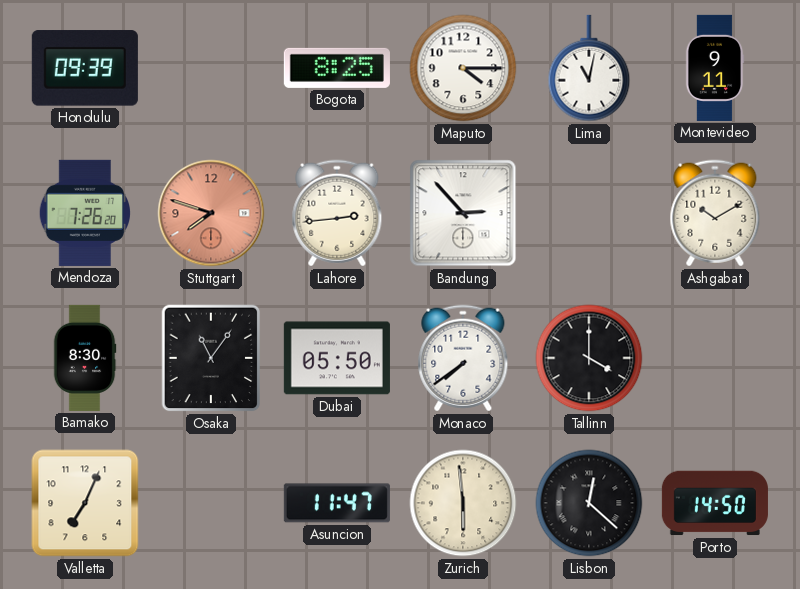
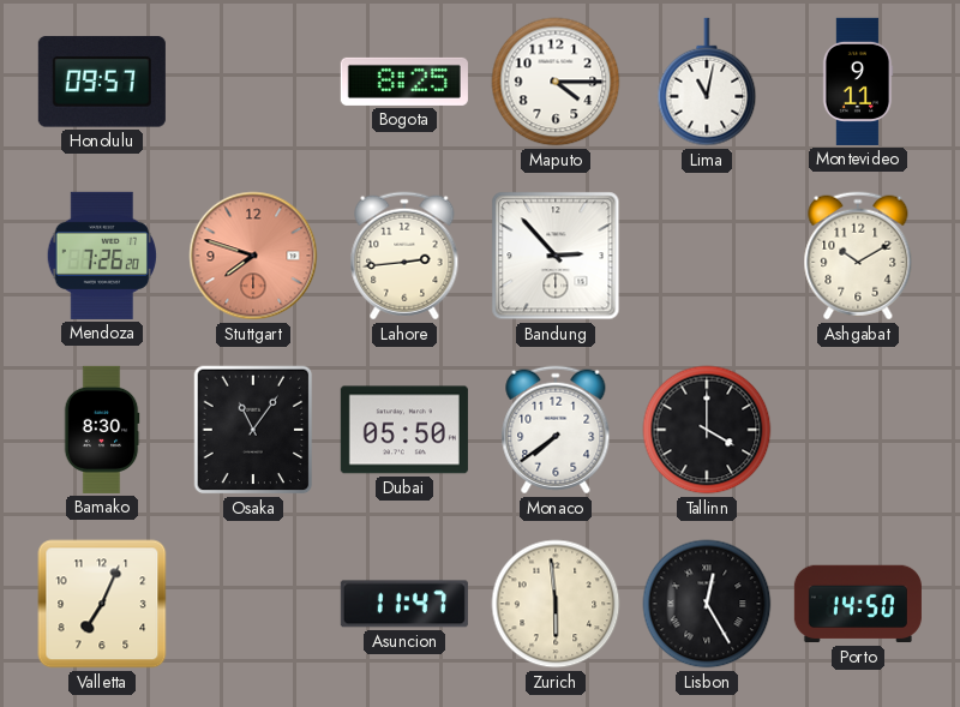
Honolulu: 09:39 -> 09:57 (102, 82)
Lisbon: 12:22 -> 12:25 (707, 604)
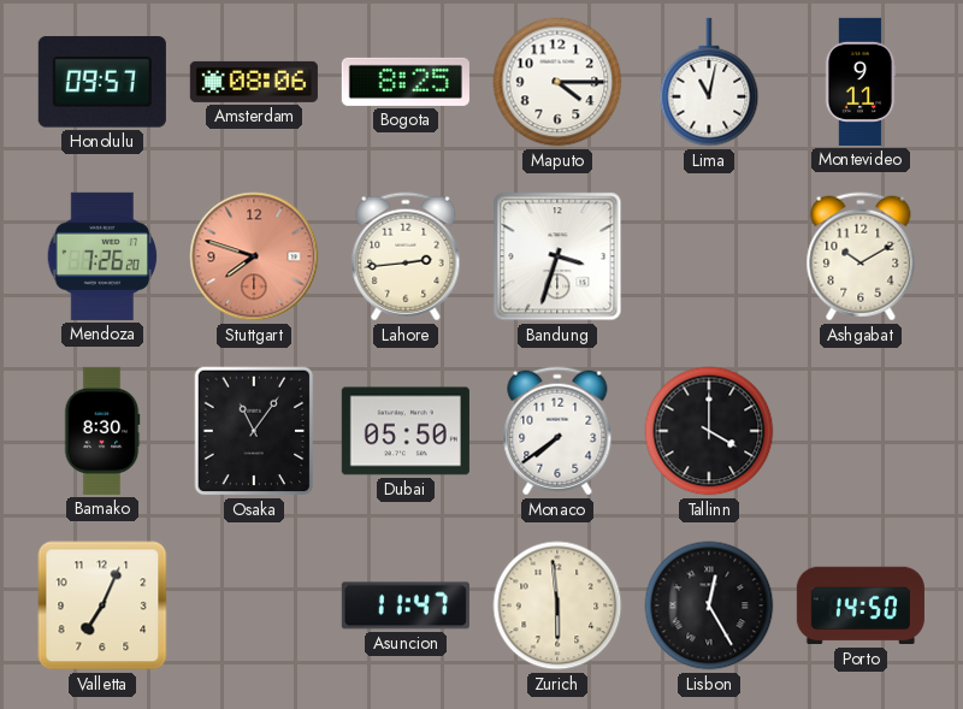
Amsterdam: none -> 08:06 (254, 82)
Bandung: 2:53 -> 3:33 (557, 256)
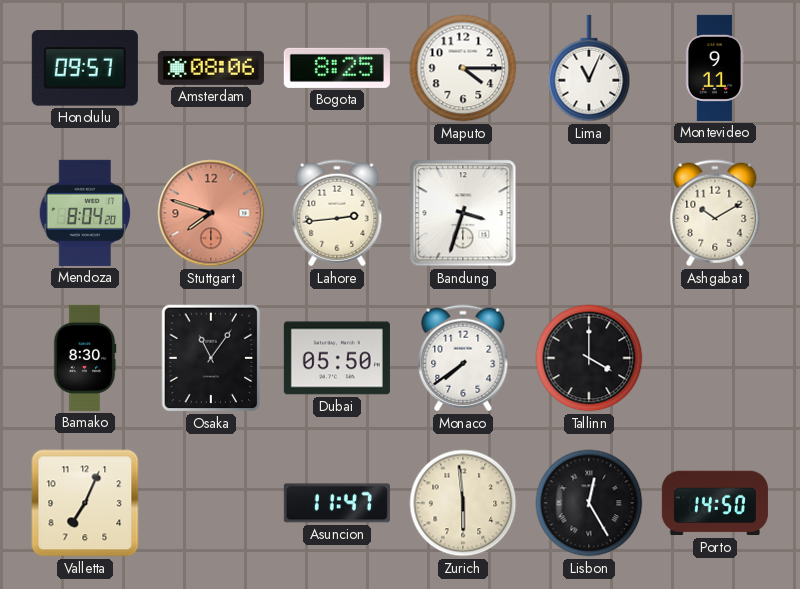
Lima: 11:02 -> 11:04 (589, 68)
Mendoza: 7:26 -> 8:04 (85, 213)
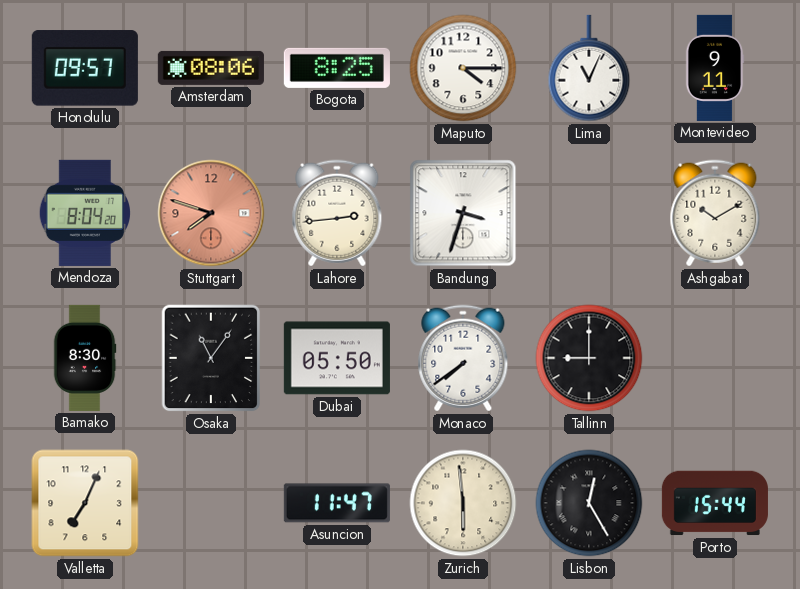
Tallinn: 4:00 -> 9:00 (589, 358)
Porto: 14:50 -> 15:44 (715, 503)
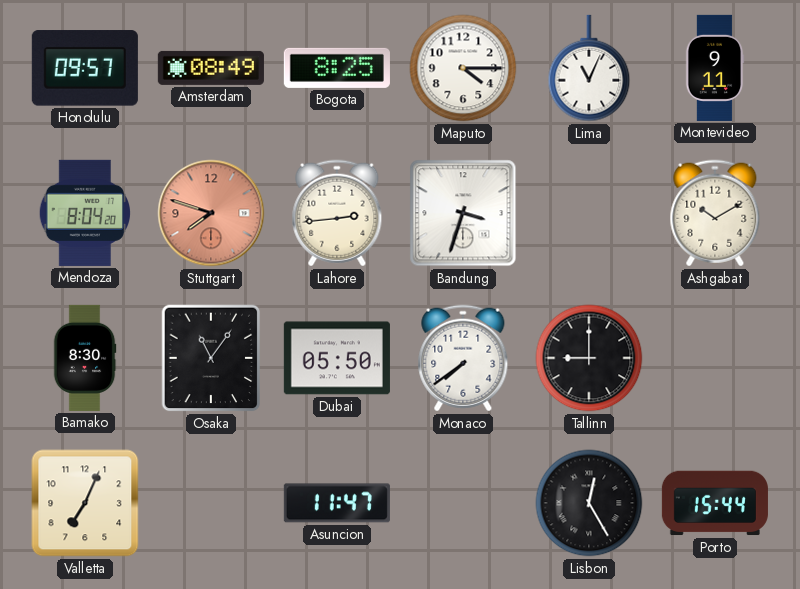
Amsterdam: 08:06 -> 08:49 (211, 68)
Zurich: 5:59 -> none (463, 503)
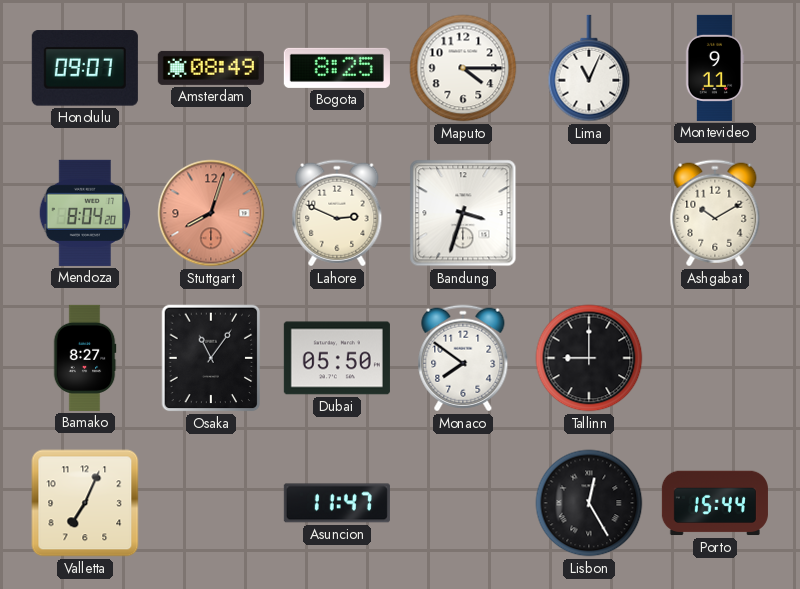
Honolulu: 09:57 -> 09:07 (85, 68)
Stuttgart: 7:48 -> 8:03 (211, 213)
Lahore: 2:44 -> 2:49 (337, 213)
Bamako: 8:30 -> 8:27 (85, 358)
Monaco: 7:39 -> 7:51 (463, 358)
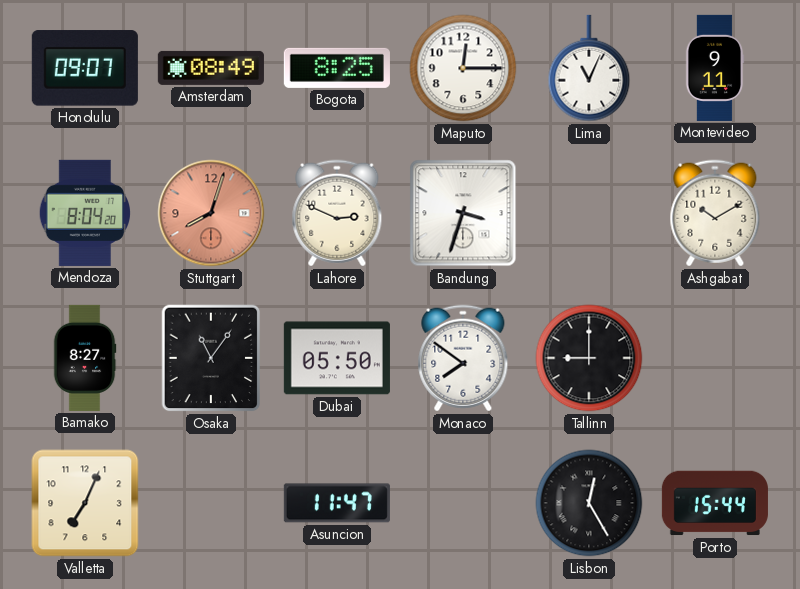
Maputo: 4:15 -> 12:15 (463, 68)
